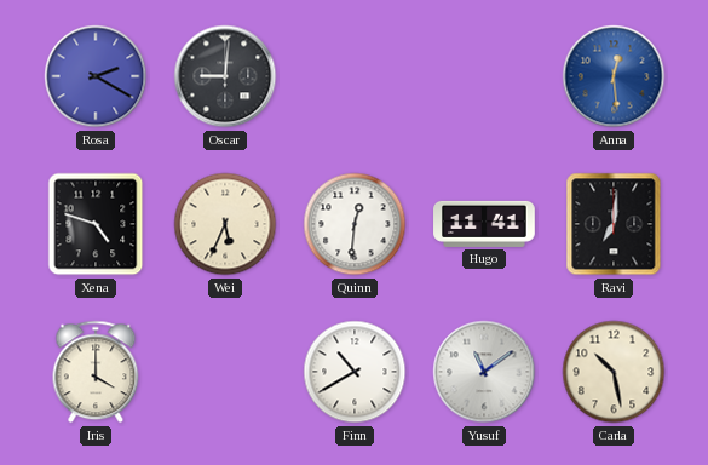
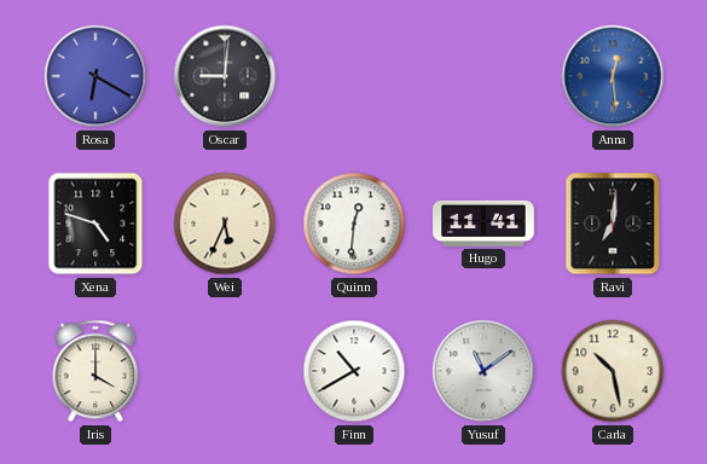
Rosa: 2:20 -> 6:20 (95, 76)
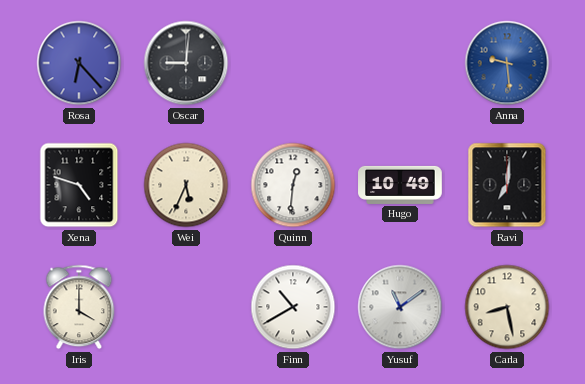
Rosa: 6:20 -> 6:23 (79, 63)
Anna: 12:29 -> 9:29 (507, 63)
Hugo: 11:41 -> 10:49 (400, 185)
Carla: 10:28 -> 8:28 (507, 307)
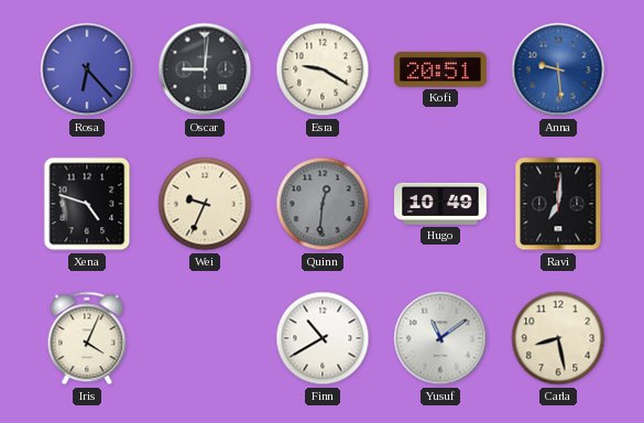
Esra: none -> 9:20 (323, 69)
Kofi: none -> 20:51 (441, 69)
Wei: 5:34 -> 9:34 (205, 204)
Quinn dial: white -> grey (323, 204)
Iris: 4:00 -> 4:04 (87, 338)
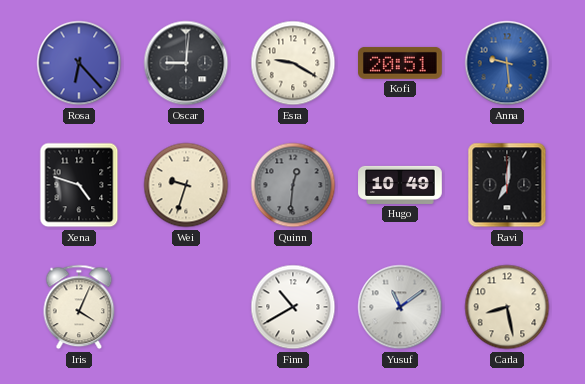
Wei: 9:34 -> 9:33 (186, 185)
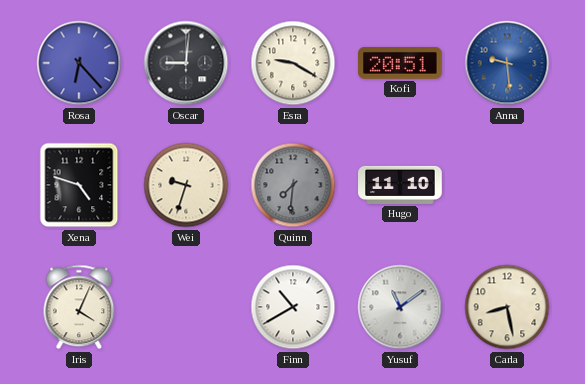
Quinn: 12:31 -> 7:31 (293, 185)
Hugo: 10:49 -> 11:10 (400, 185)
Ravi: 7:01 -> none (507, 185)
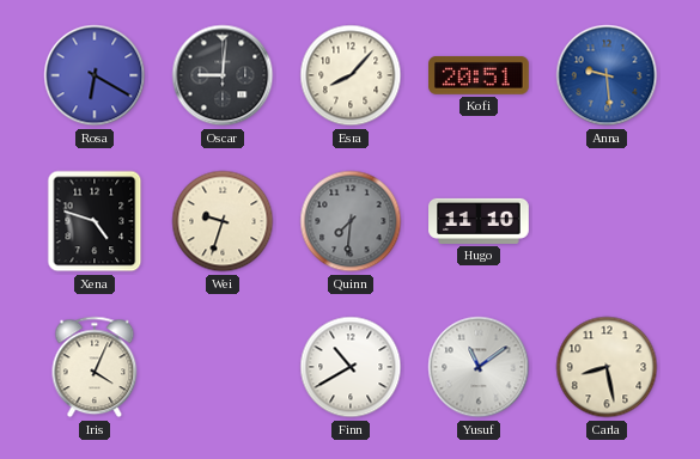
Rosa: 6:23 -> 6:20 (95, 75)
Esra: 9:20 -> 8:07 (351, 75)
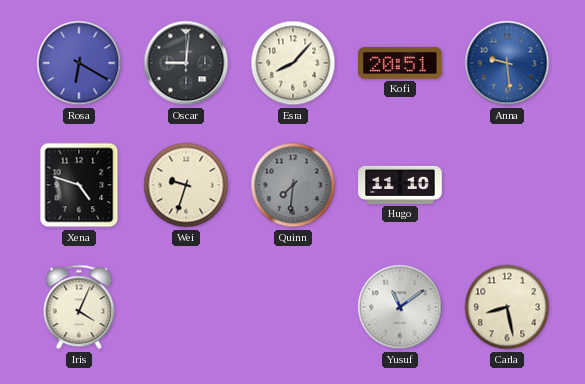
Finn: 10:40 -> none (351, 367)
